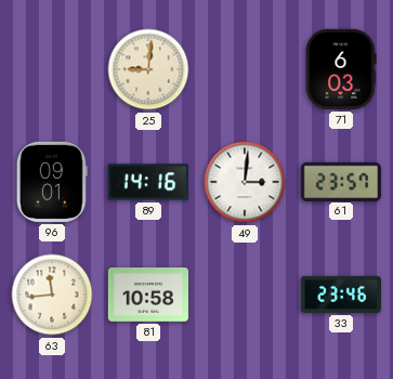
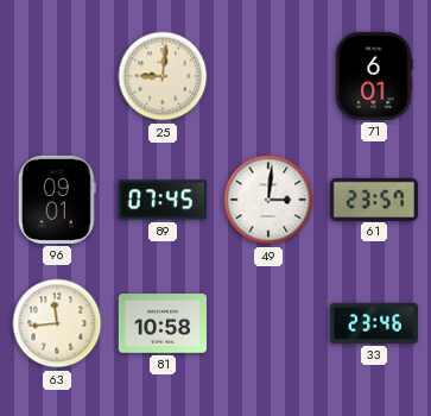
71: 6:03 -> 6:01 (374, 76)
89: 14:16 -> 07:45 (163, 200)
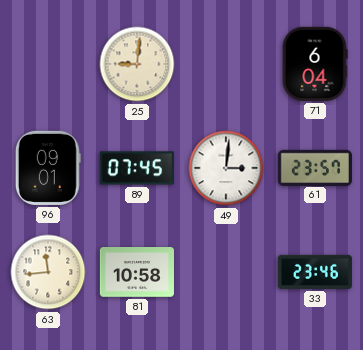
71: 6:01 -> 6:04 (315, 64)
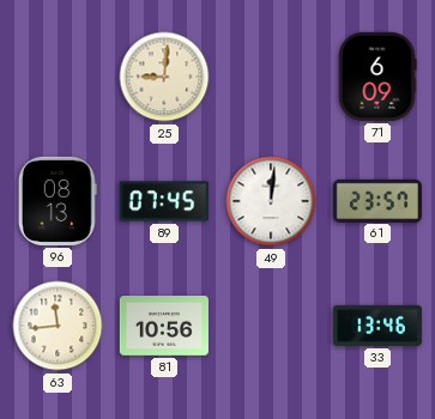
71: 6:04 -> 6:09 (377, 77)
96: 09:01 -> 08:13 (58, 201)
49: 3:01 -> 12:01 (271, 201)
81: 10:58 -> 10:56 (164, 327)
33: 23:46 -> 13:46 (377, 326)
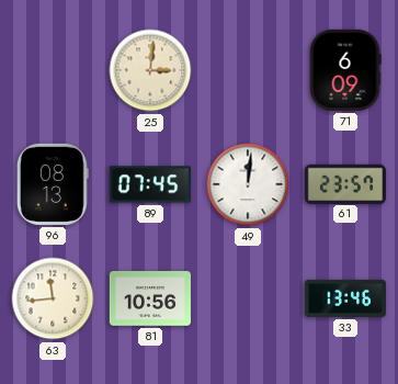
25: 9:01 -> 3:01 (150, 70)
